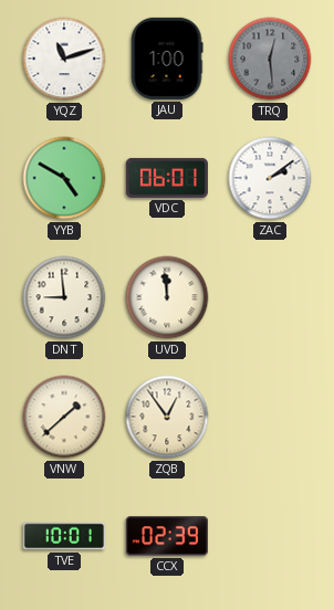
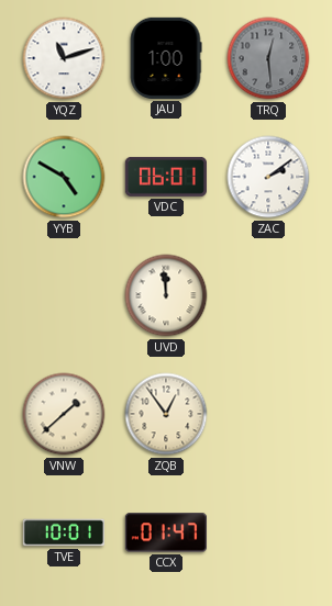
DNT: 8:59 -> none (64, 297)
CCX: 02:39 -> 01:47 (166, 532)
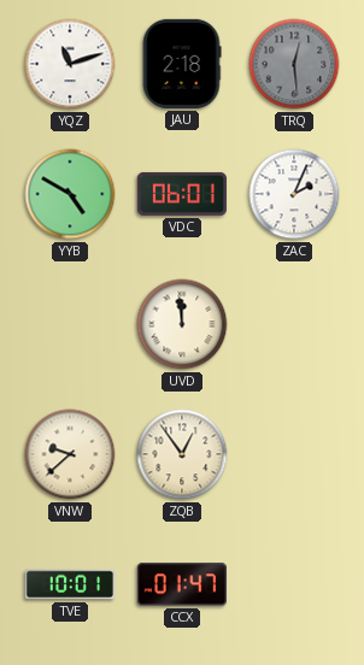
JAU: 1:00 -> 2:18 (182, 64)
ZAC: 2:09 -> 2:04 (294, 194)
VNW: 1:38 -> 9:38 (70, 454)
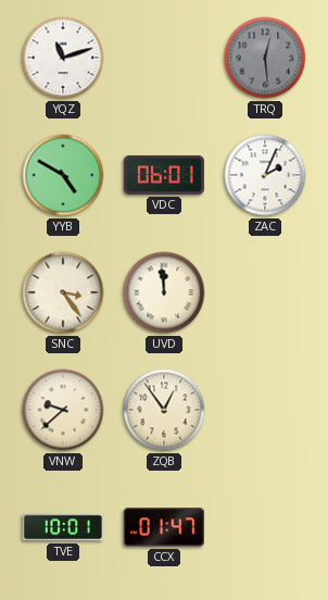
JAU: 2:18 -> none (182, 64)
SNC: none -> 3:24 (63, 292)
